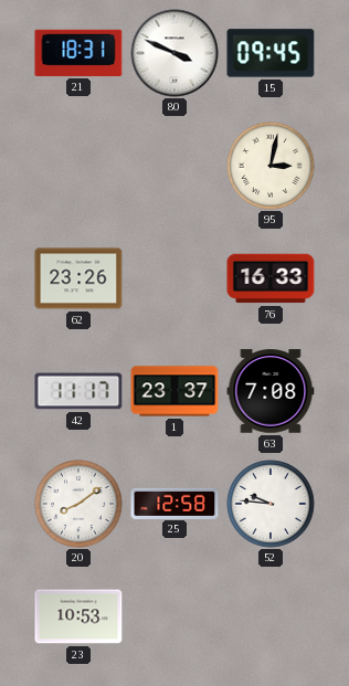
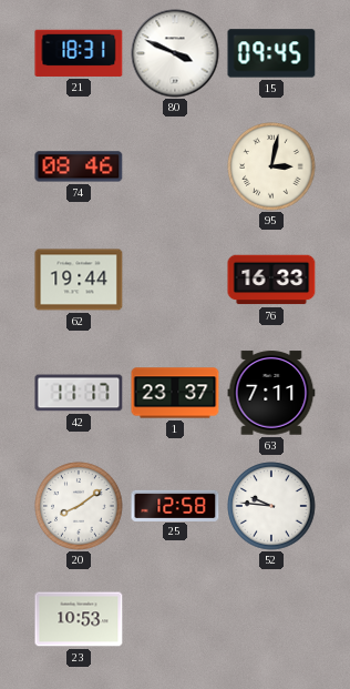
74: none -> 08:46 (79, 166)
62: 23:26 -> 19:44 (79, 280)
63: 7:08 -> 7:11 (271, 393)
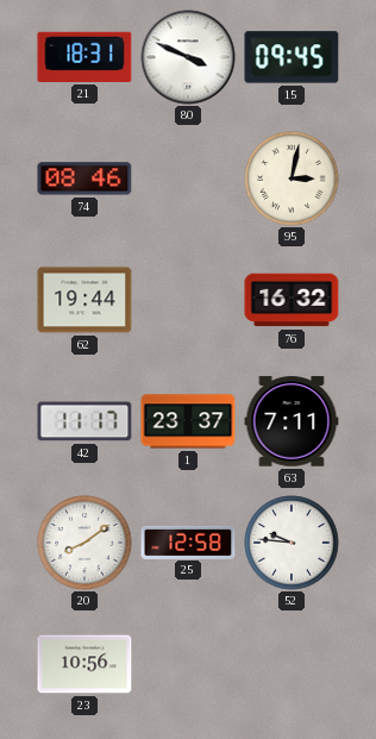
76: 16:33 -> 16:32 (292, 300)
23: 10:53 -> 10:56 (84, 664)
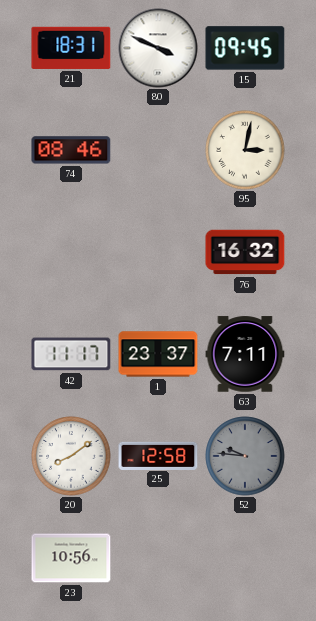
62: 19:44 -> none (84, 300)
52 dial: white -> grey (245, 456)
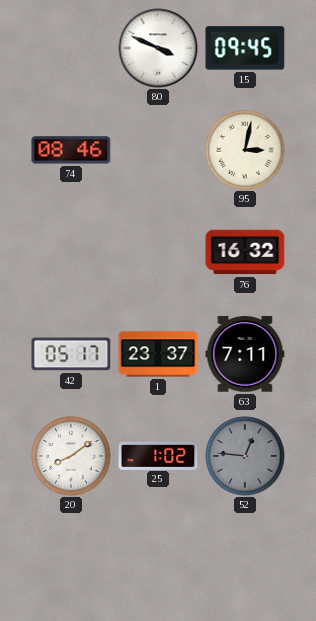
21: 18:31 -> none (71, 48)
42: 11:17 -> 05:17 (71, 354)
25: 12:58 -> 1:02 (158, 455)
52: 9:46 -> 12:46 (245, 456)
23: 10:56 -> none (71, 558)
